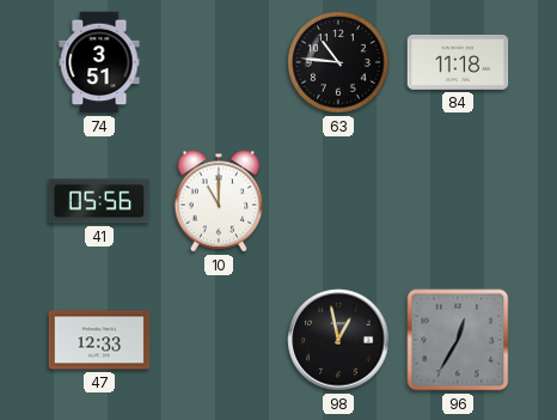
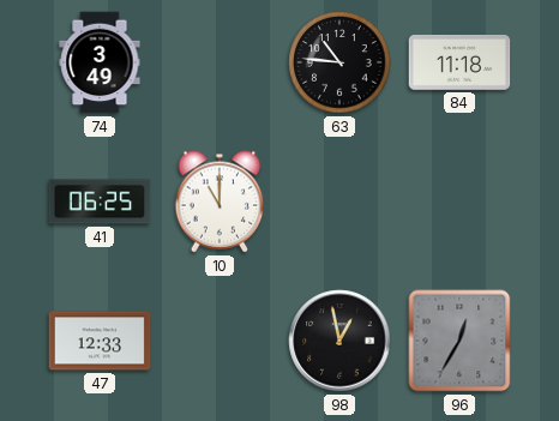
74: 3:51 -> 3:49 (100, 62)
41: 05:56 -> 06:25 (100, 202)
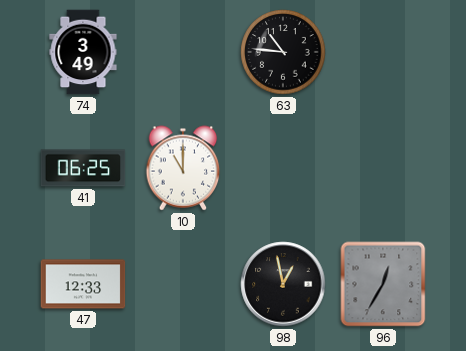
84: 11:18 -> none (459, 64)
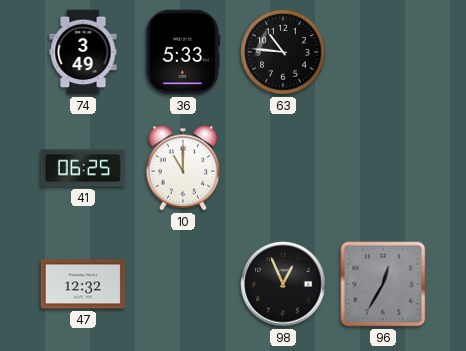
36: none -> 5:33 (183, 52)
47: 12:33 -> 12:32 (83, 284)
98: 12:58 -> 12:56 (283, 284)
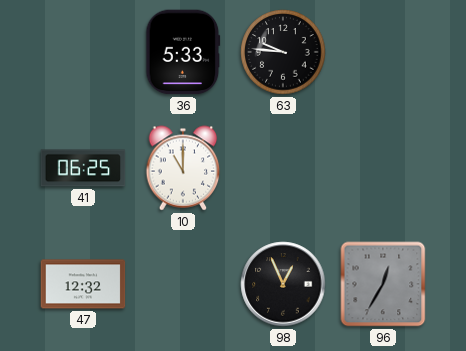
74: 3:49 -> none (83, 52)
63: 10:46 -> 9:46 (283, 52)
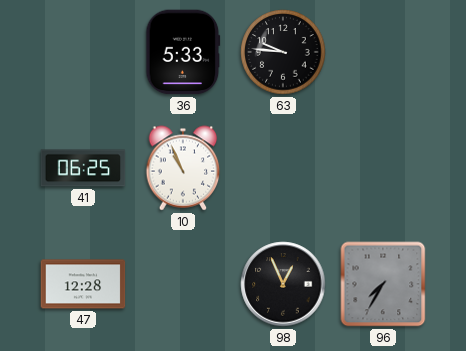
10: 11:00 -> 10:56 (183, 168)
47: 12:32 -> 12:28 (83, 284)
96: 12:35 -> 7:35 (383, 284)
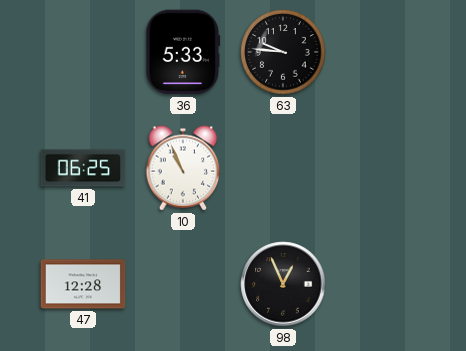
96: 7:35 -> none (383, 284)
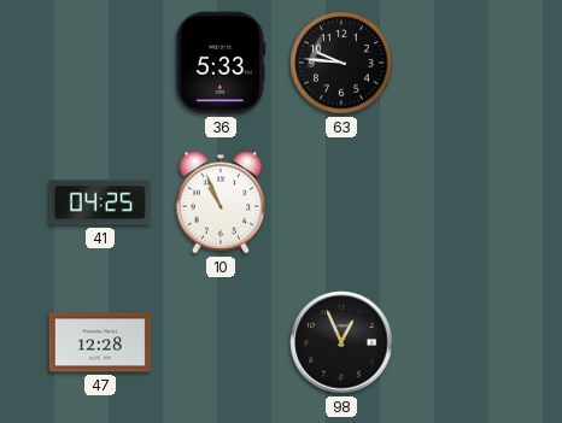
41: 06:25 -> 04:25 (100, 202)
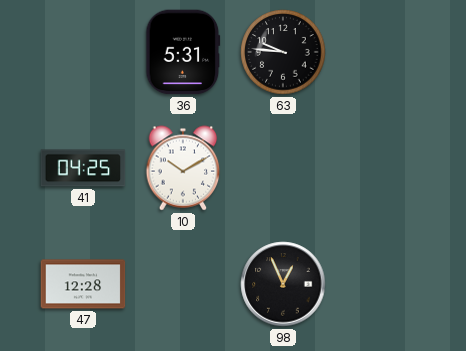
36: 5:33 -> 5:31 (183, 52)
10: 10:56 -> 10:10 (183, 168)
